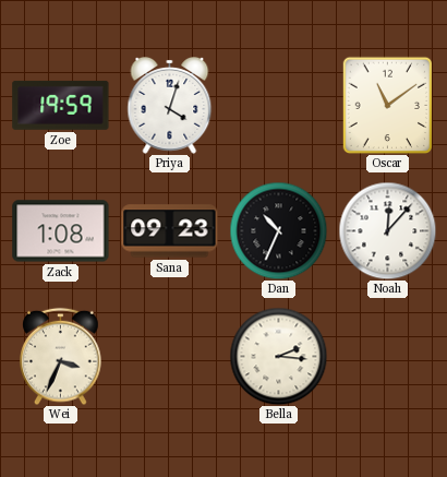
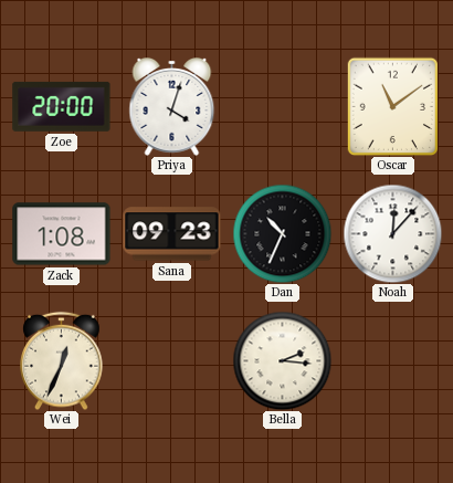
Zoe: 19:59 -> 20:00 (62, 106)
Wei: 3:34 -> 12:34 (62, 360)
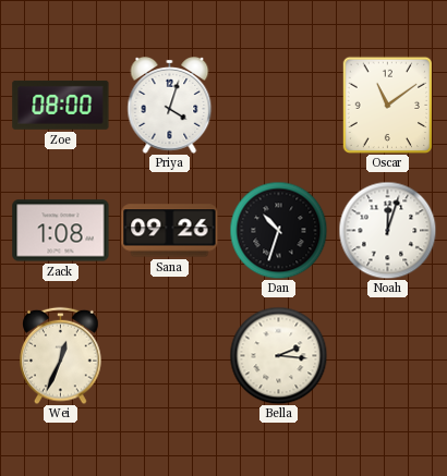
Zoe: 20:00 -> 08:00 (61, 105)
Sana: 09:23 -> 09:26 (170, 231)
Dan: 10:34 -> 10:33 (278, 230)
Noah: 12:07 -> 12:03 (387, 230)
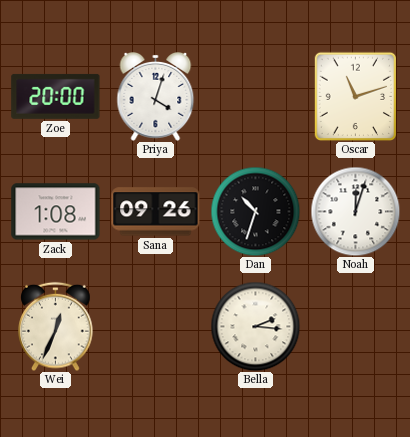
Zoe: 08:00 -> 20:00 (56, 96)
Oscar: 11:09 -> 11:12 (355, 96)
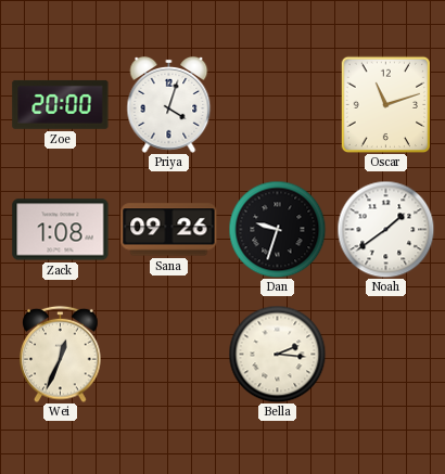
Dan: 10:33 -> 9:33 (277, 229)
Noah: 12:03 -> 1:39 (385, 229)
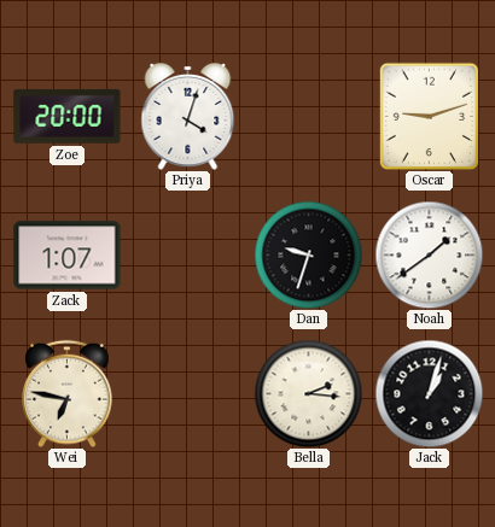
Oscar: 11:12 -> 9:12 (429, 116)
Zack: 1:08 -> 1:07 (68, 256)
Sana: 09:26 -> none (169, 230)
Wei: 12:34 -> 6:47 (68, 393)
Jack: none -> 1:03 (429, 393)
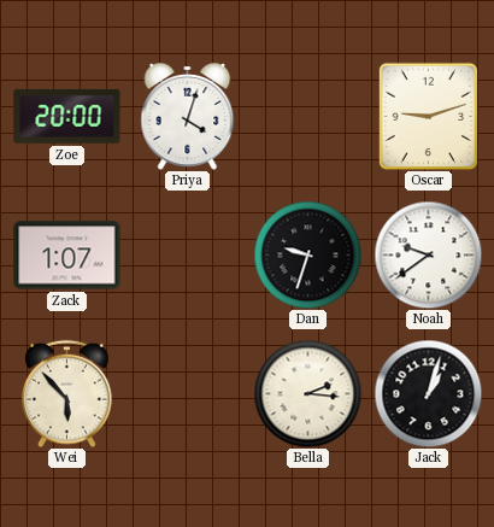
Noah: 1:39 -> 9:39 (428, 254)
Wei: 6:47 -> 5:53 (67, 393)
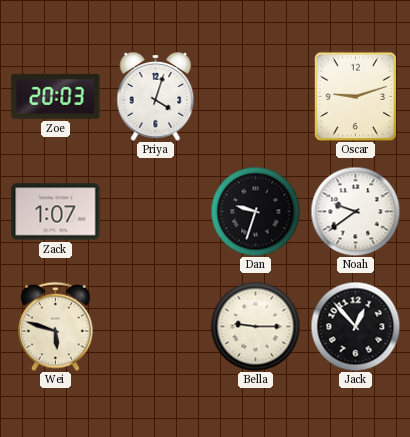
Zoe: 20:00 -> 20:03 (56, 96)
Wei: 5:53 -> 5:48 (56, 326)
Bella: 2:16 -> 9:15 (255, 326)
Jack: 1:03 -> 12:53 (355, 326)
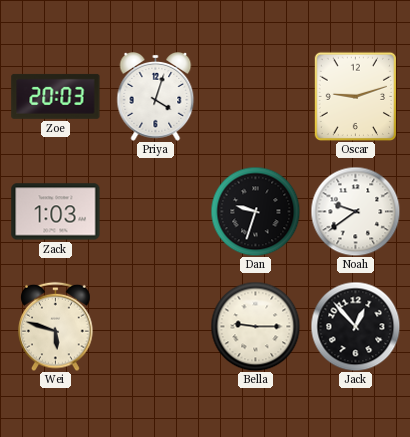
Zack: 1:07 -> 1:03 (56, 212)
